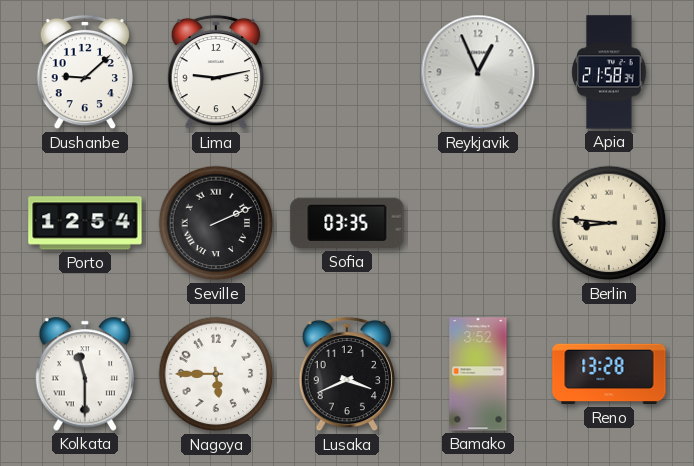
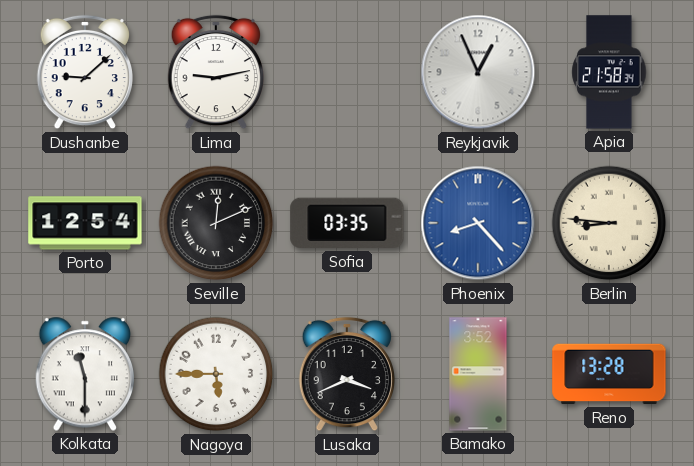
Seville: 2:11 -> 12:11 (216, 223)
Phoenix: none -> 8:23 (478, 223)
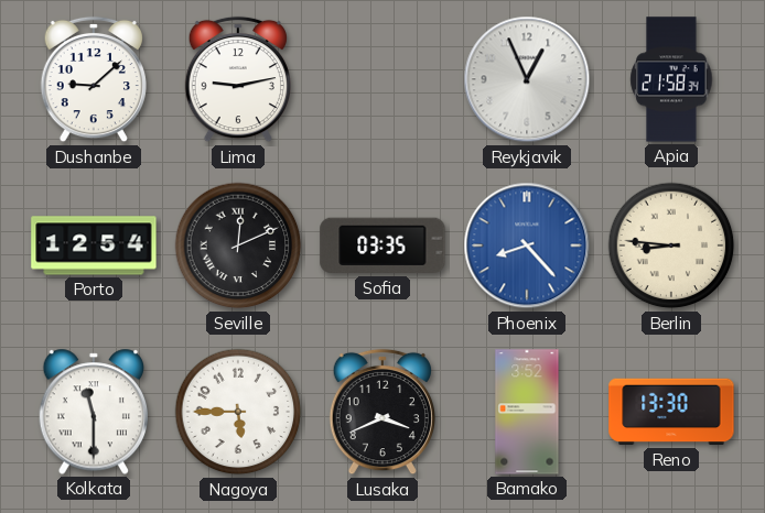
Reno: 13:28 -> 13:30 (671, 412)
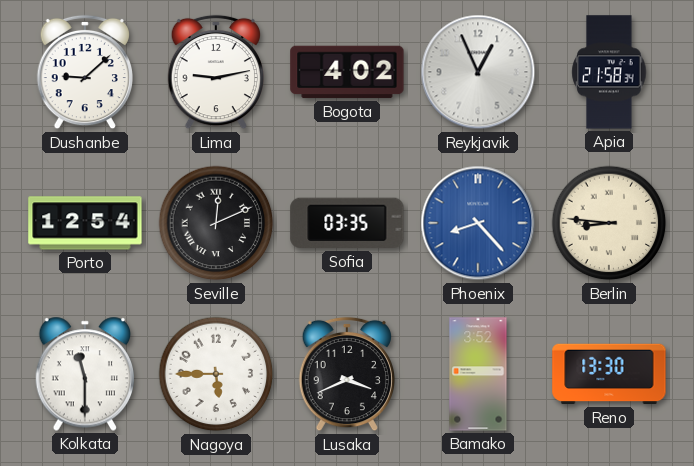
Bogota: none -> 4:02 (347, 72)
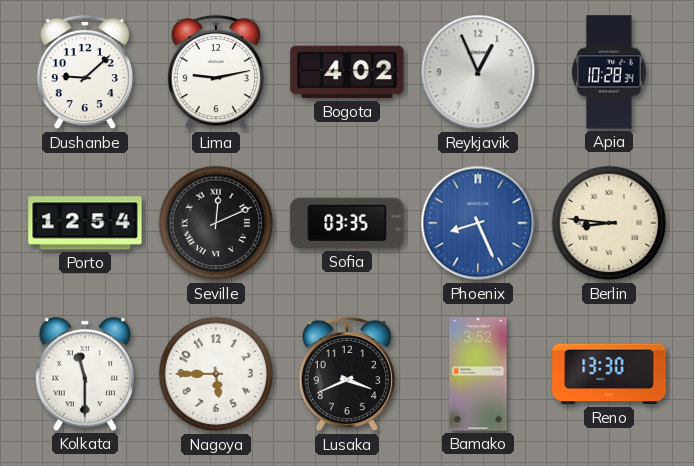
Apia: 21:58 -> 10:28 (609, 72)
Phoenix: 8:23 -> 8:26 (478, 223)
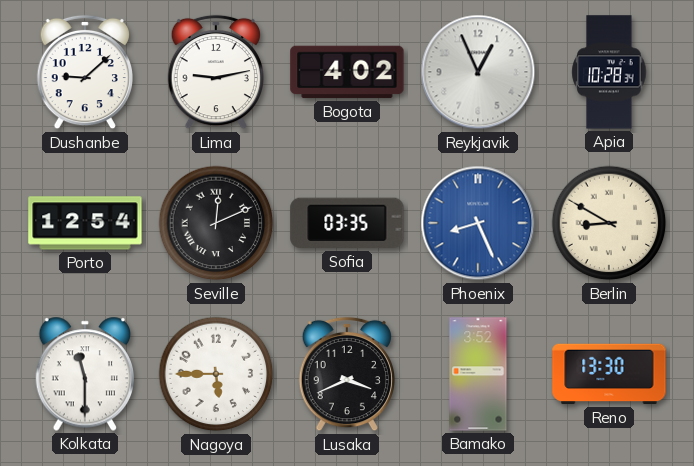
Berlin: 8:46 -> 8:50 (609, 223)
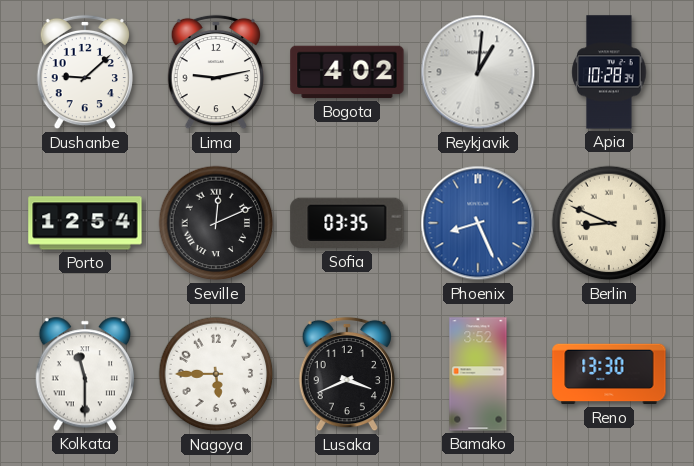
Reykjavik: 12:56 -> 1:01 (478, 72)
Berlin: 8:50 -> 8:49 (609, 223)
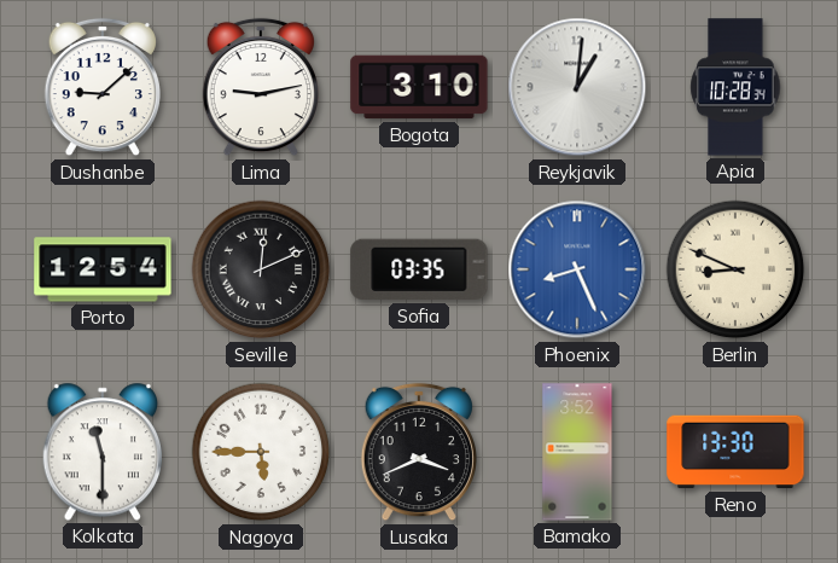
Bogota: 4:02 -> 3:10 (419, 87)
